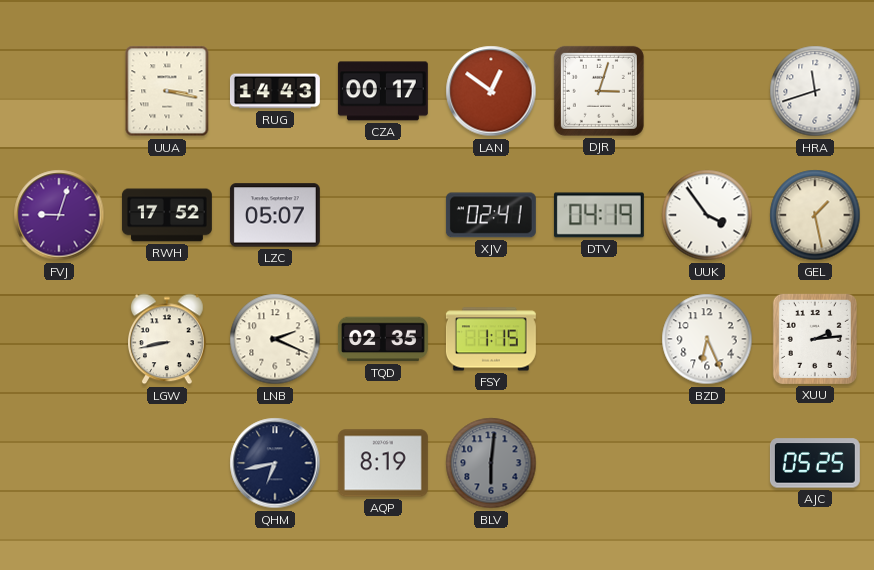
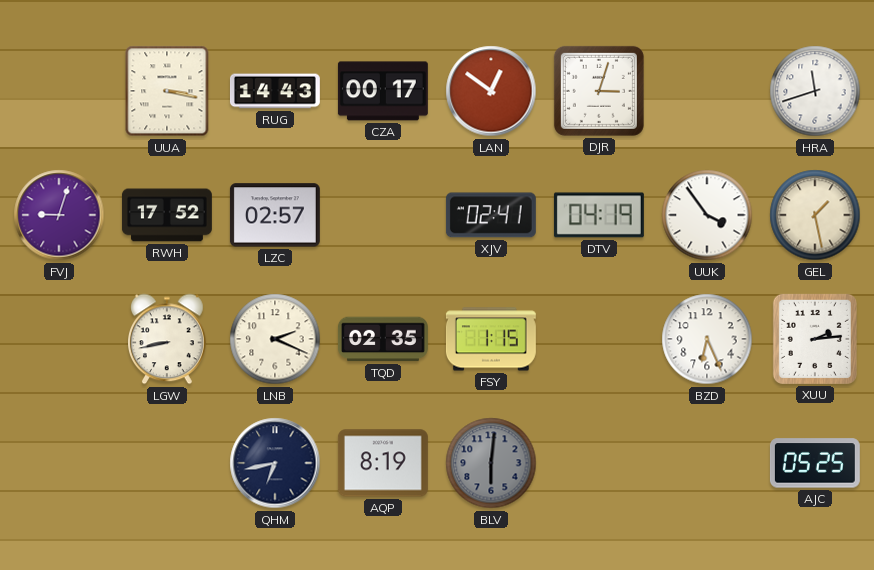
LZC: 05:07 -> 02:57 (275, 215)
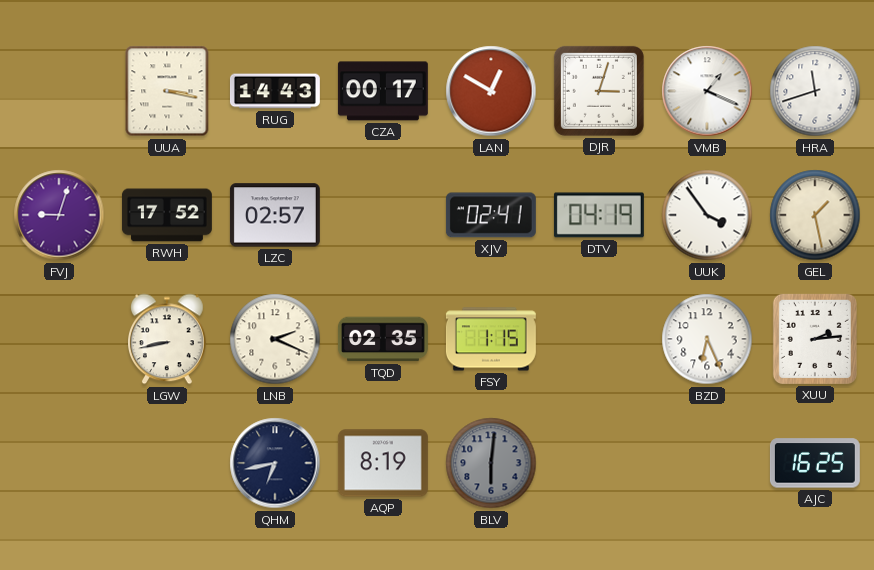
LAN: 12:51 -> 12:50 (491, 91)
VMB: none -> 1:19 (707, 91)
AJC: 05:25 -> 16:25 (815, 463)
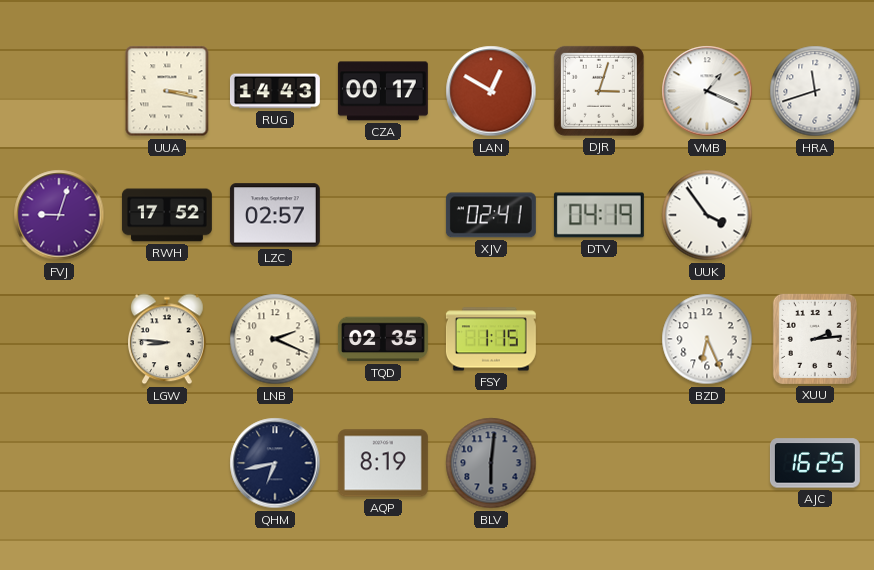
GEL: 1:28 -> none (815, 215)
LGW: 8:43 -> 8:46 (168, 339)
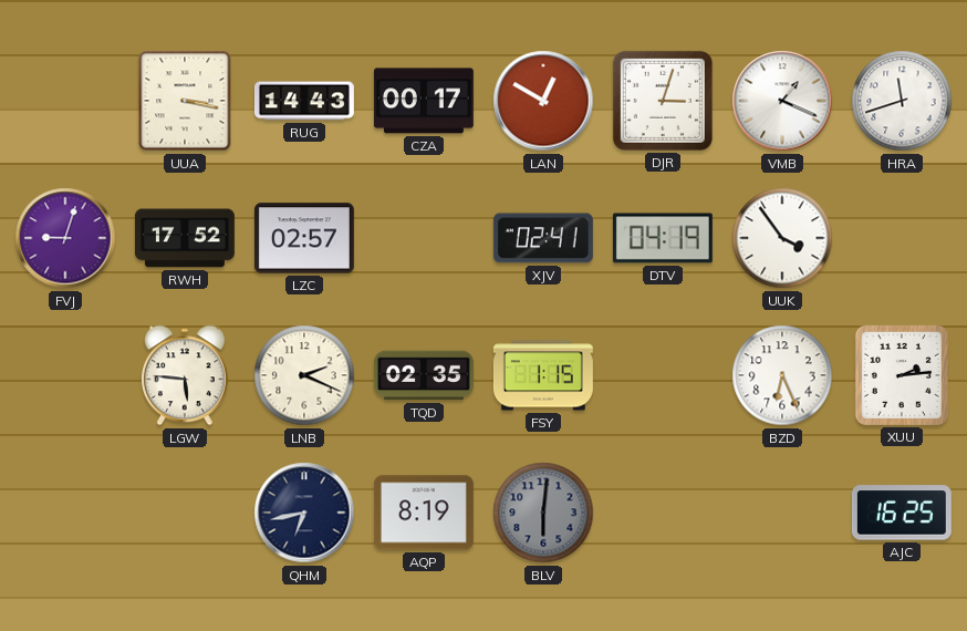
LGW: 8:46 -> 5:46 (186, 375)
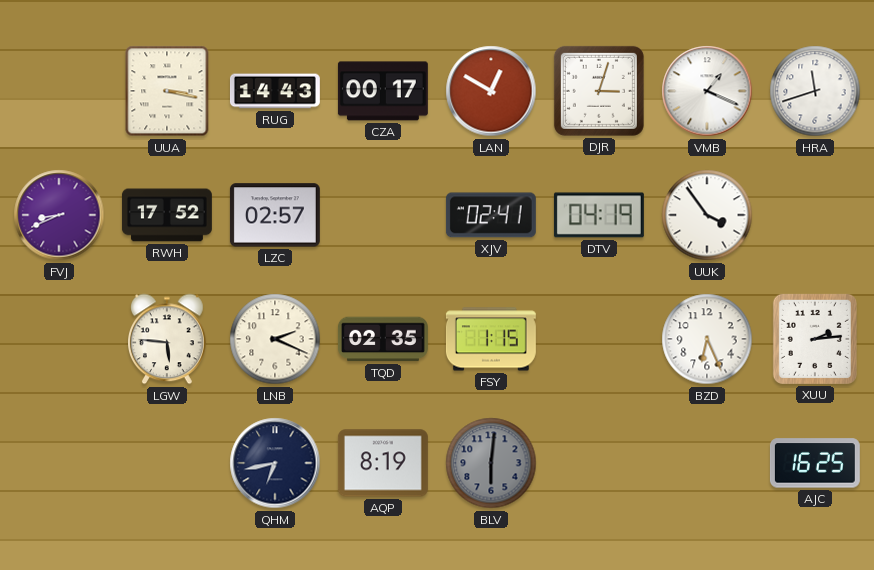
FVJ: 9:03 -> 8:41 (59, 215)
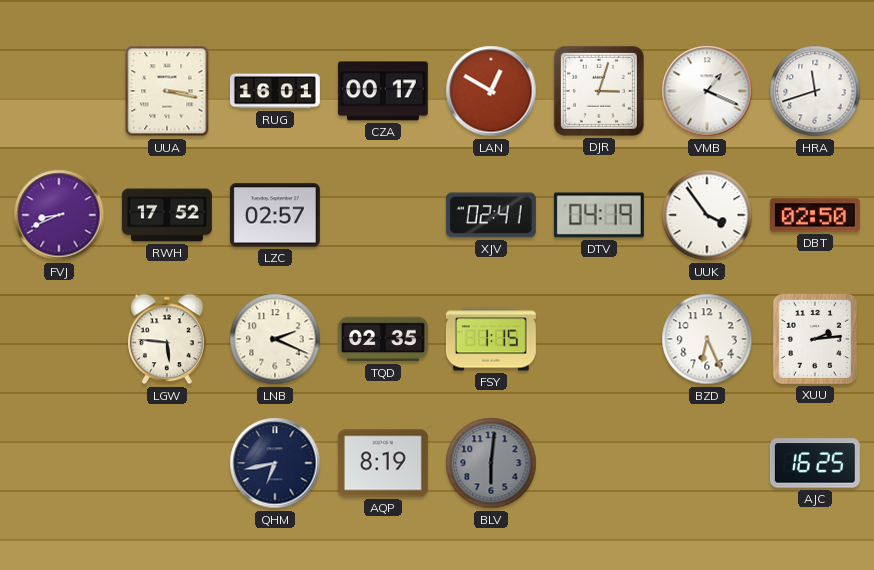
RUG: 14:43 -> 16:01 (275, 91)
DBT: none -> 02:50 (815, 215)
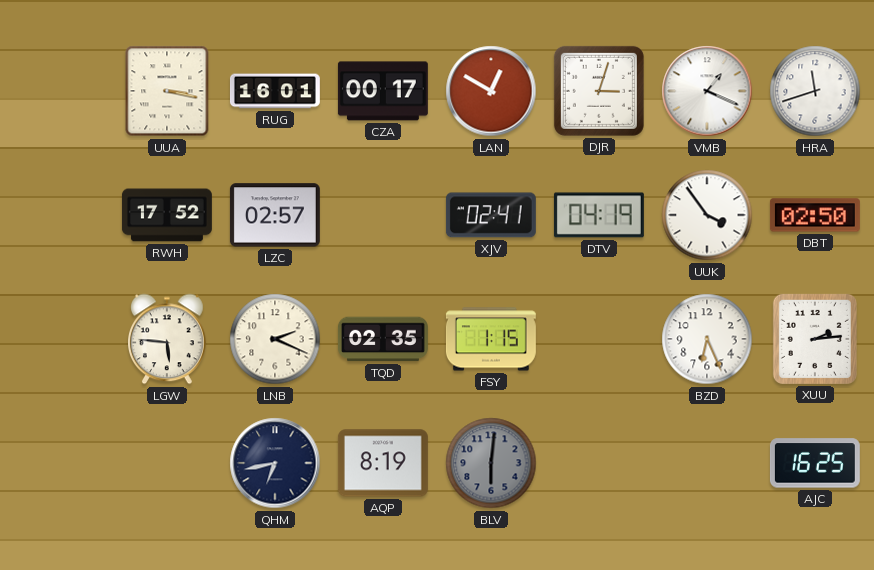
FVJ: 8:41 -> none (59, 215)
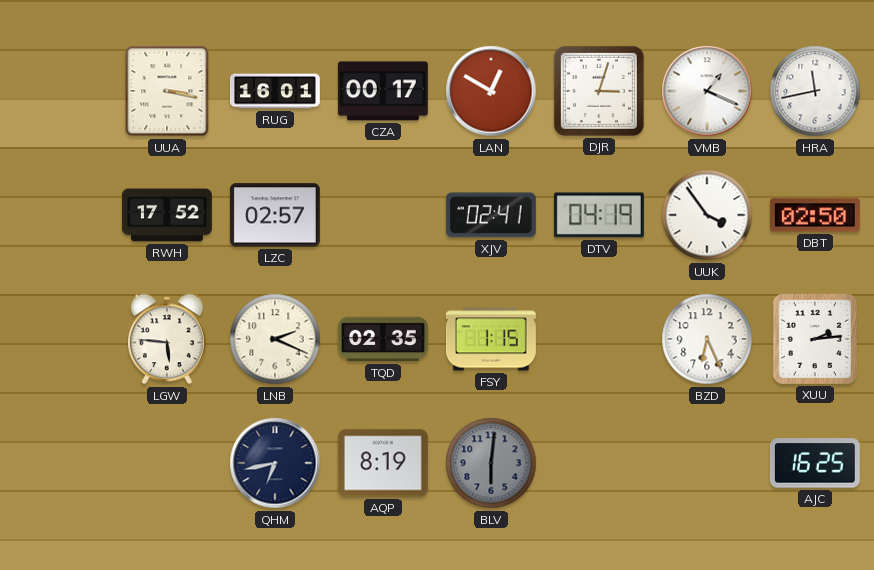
HRA: 11:42 -> 11:43 (815, 91)
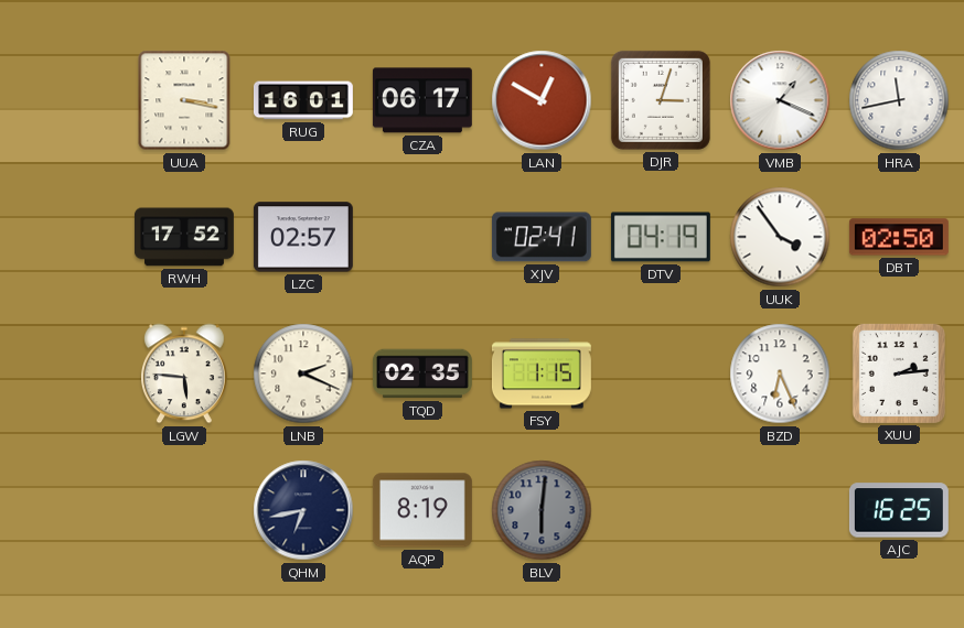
CZA: 00:17 -> 06:17 (422, 100)
